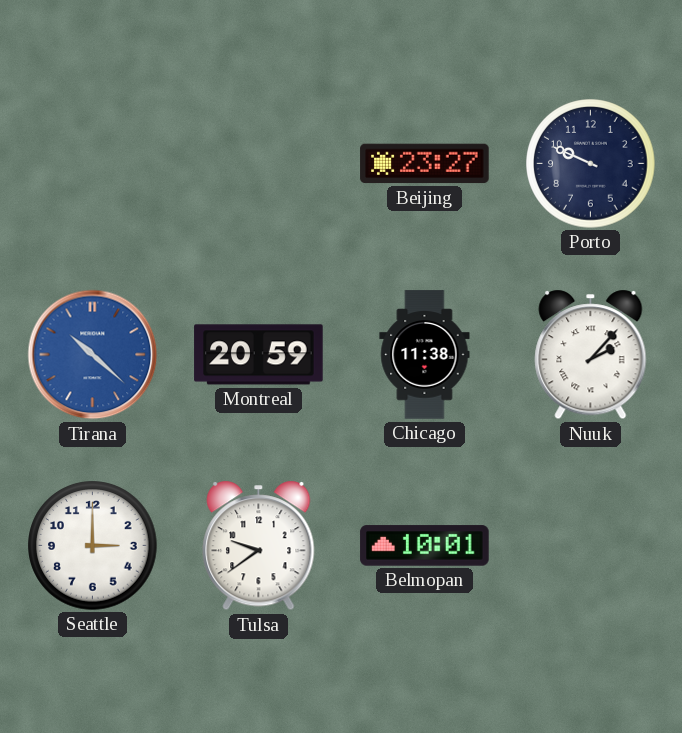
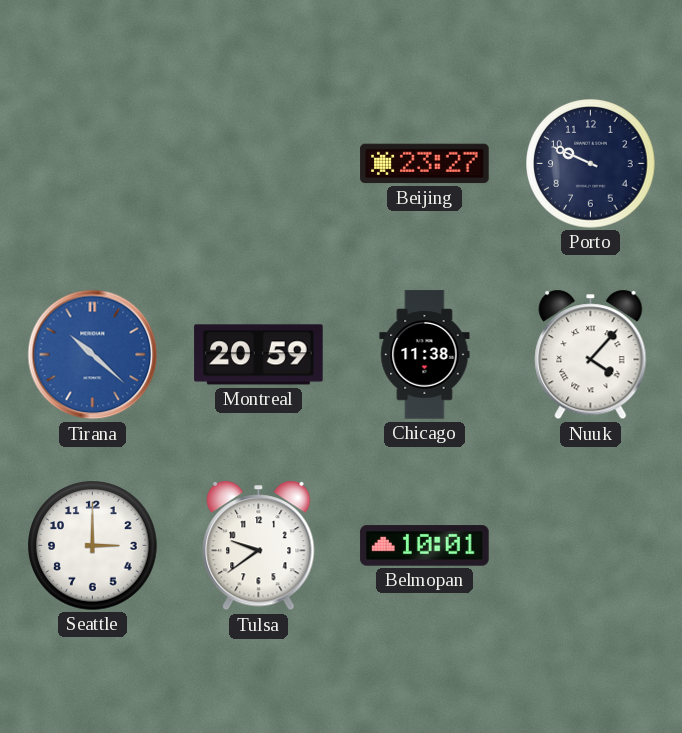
Nuuk: 2:07 -> 4:07 (591, 355)
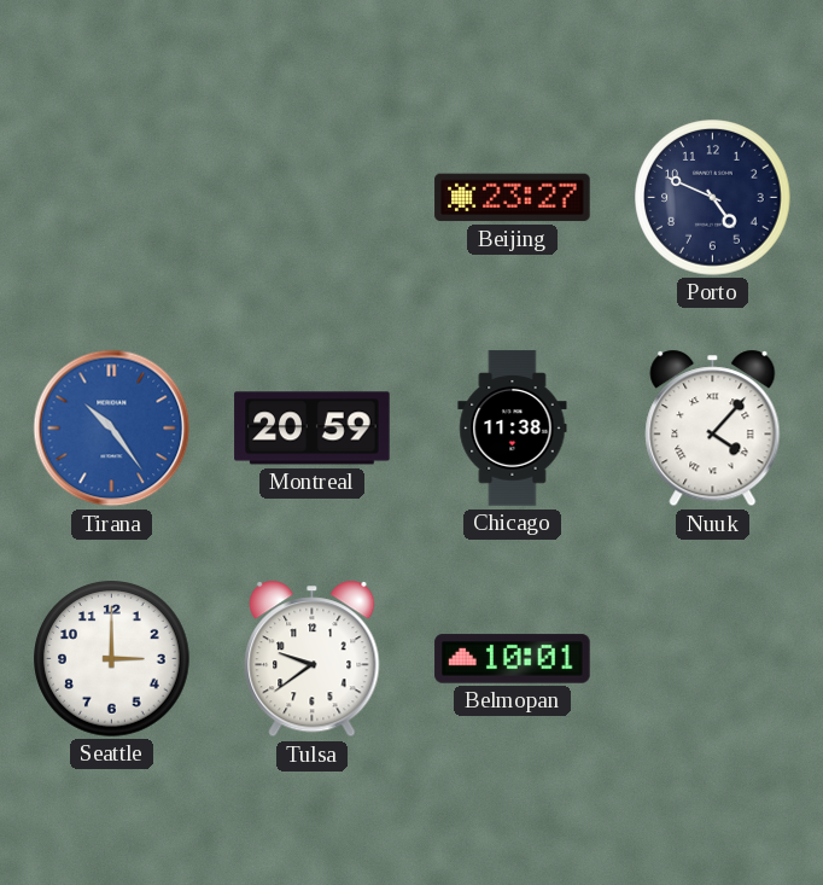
Porto: 9:49 -> 4:49 (713, 198)
Tirana: 10:22 -> 10:24 (112, 429)
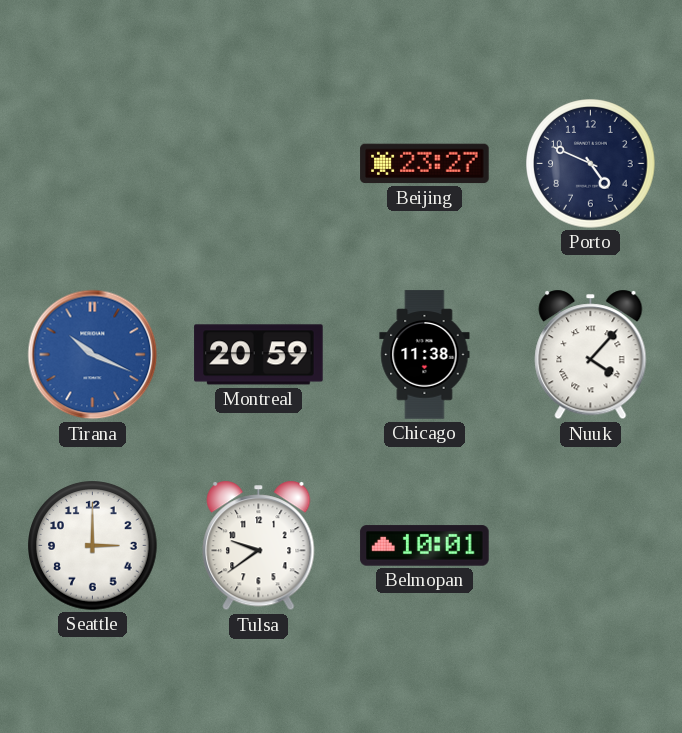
Tirana: 10:24 -> 10:19 (93, 355)
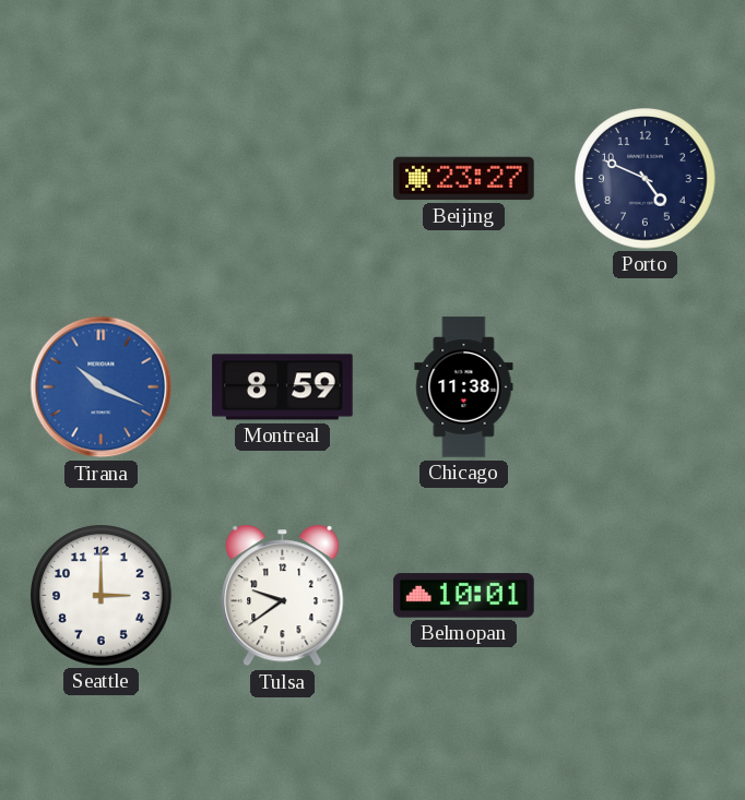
Montreal: 20:59 -> 8:59 (283, 387)
Nuuk: 4:07 -> none (591, 355)
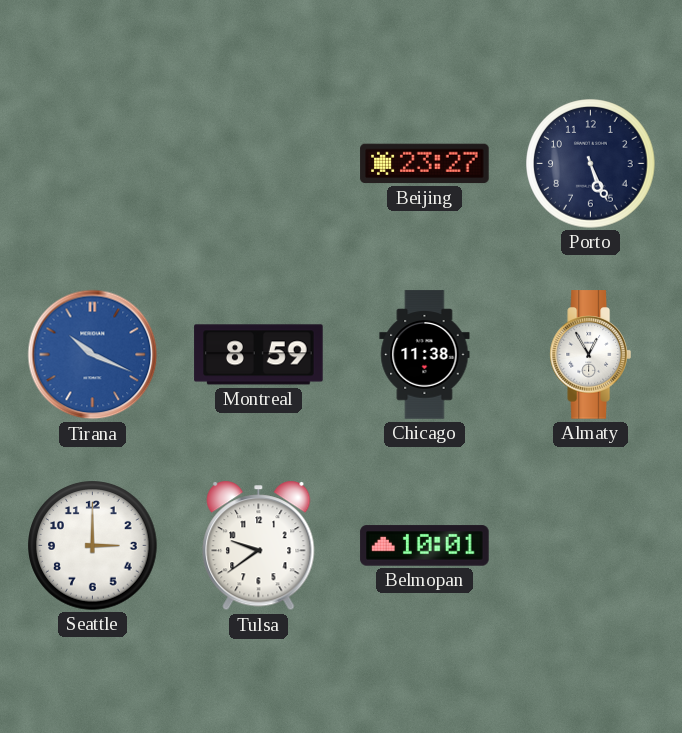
Porto: 4:49 -> 5:26 (591, 164)
Almaty: none -> 12:55 (590, 355)
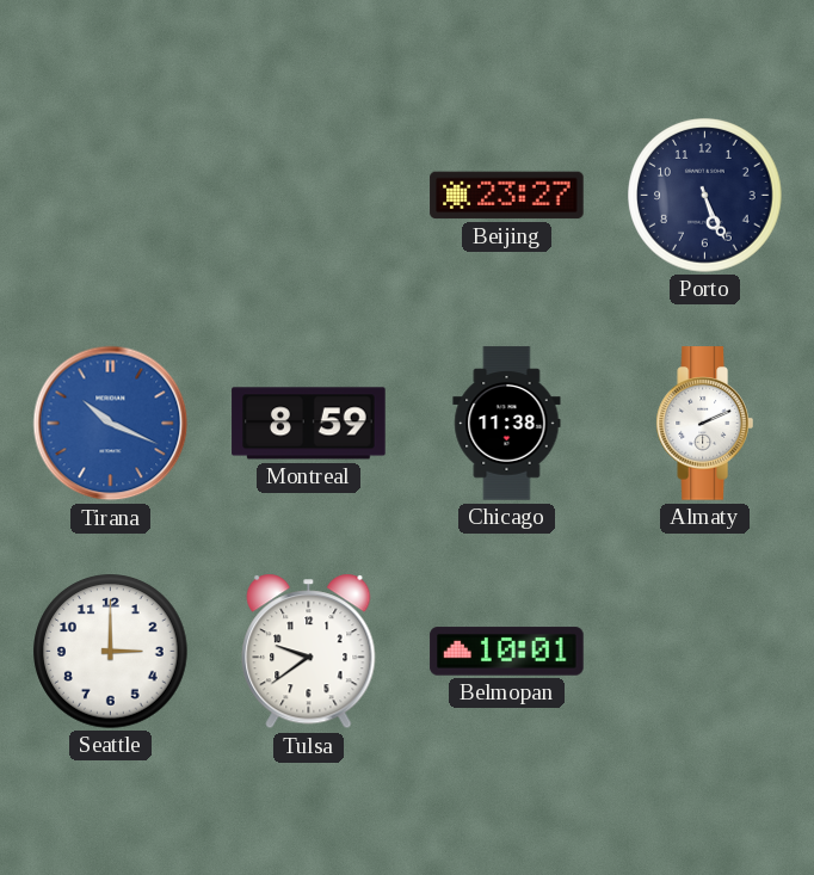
Almaty: 12:55 -> 2:11 (704, 424)
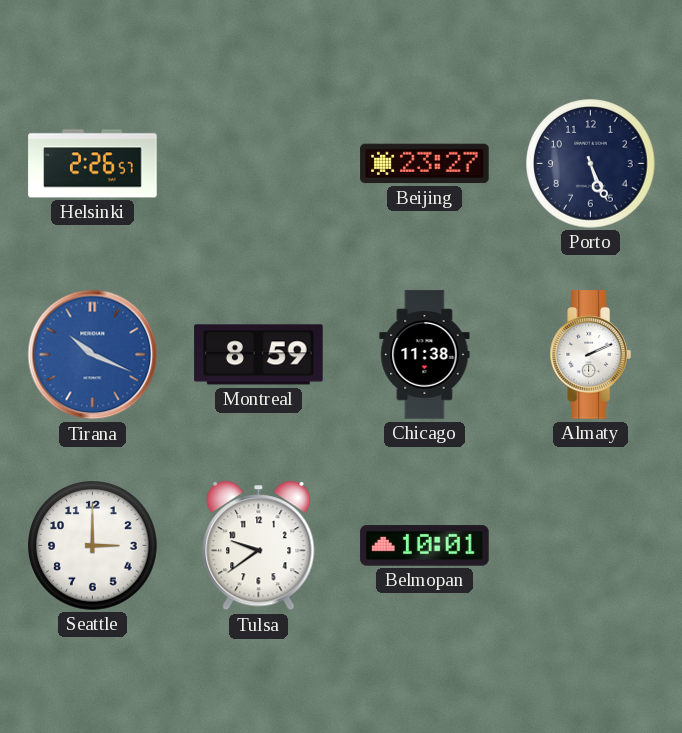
Helsinki: none -> 2:26 (93, 164)
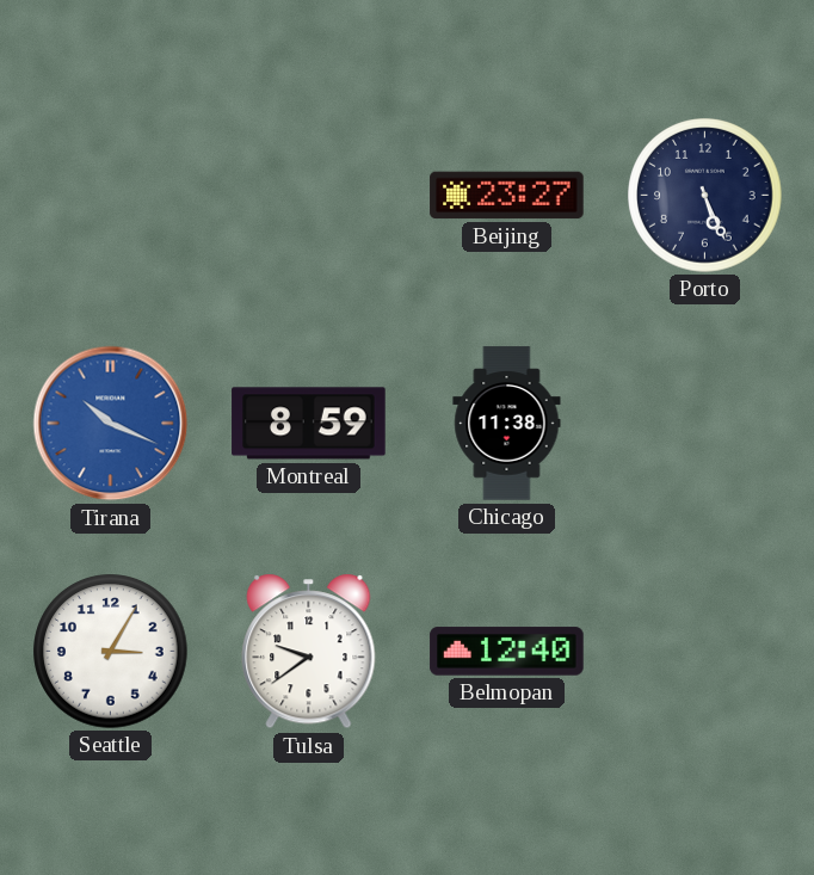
Helsinki: 2:26 -> none (93, 164)
Almaty: 2:11 -> none (590, 355)
Seattle: 3:00 -> 3:05 (111, 652)
Belmopan: 10:01 -> 12:40 (507, 652)
